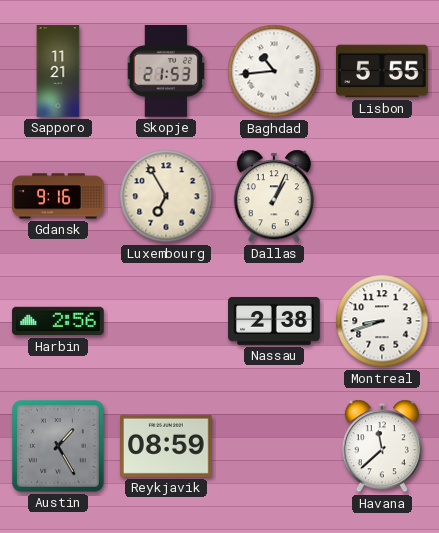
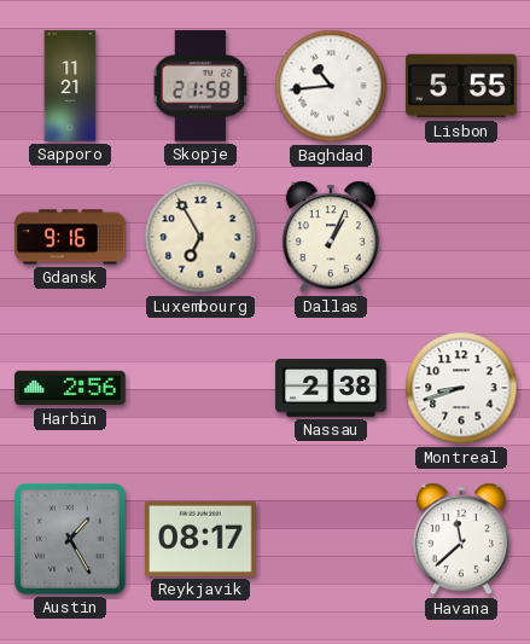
Skopje: 21:53 -> 21:58 (200, 87)
Reykjavik: 08:59 -> 08:17 (200, 539)
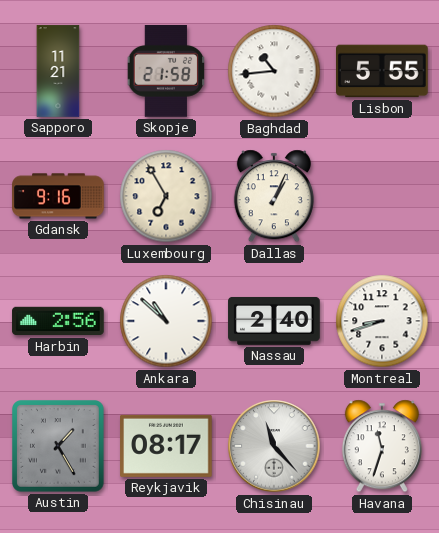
Ankara: none -> 10:52 (166, 321)
Nassau: 2:38 -> 2:40 (274, 321)
Chisinau: none -> 11:23 (274, 446)
Havana: 11:38 -> 11:33 (382, 446)
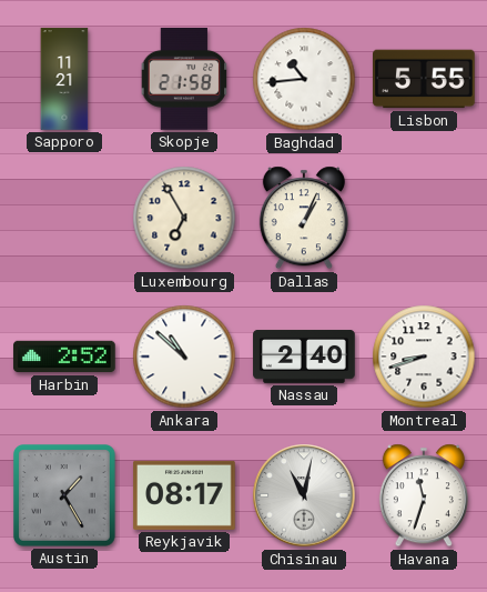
Gdansk: 9:16 -> none (58, 196)
Harbin: 2:56 -> 2:52 (64, 357)
Chisinau: 11:23 -> 11:02 (304, 495)
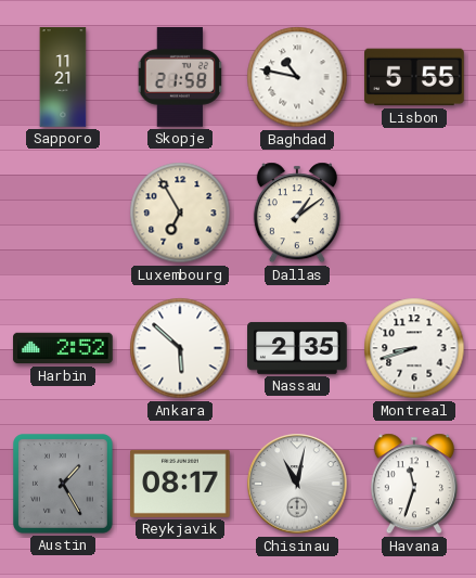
Baghdad: 10:44 -> 10:47 (297, 77)
Dallas: 1:04 -> 1:09 (297, 213)
Ankara: 10:52 -> 5:52 (180, 348)
Nassau: 2:40 -> 2:35 (297, 348)
